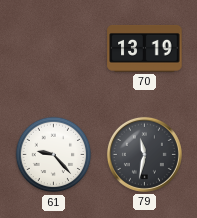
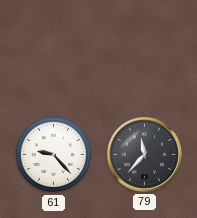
70: 13:19 -> none (145, 48)
79: 11:32 -> 11:37 (144, 154)
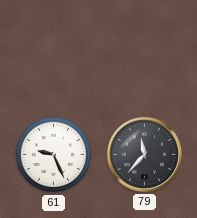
61: 9:23 -> 9:26 (54, 155)
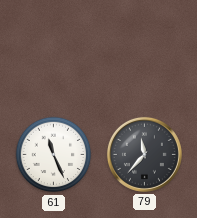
61: 9:26 -> 11:26 (54, 155)
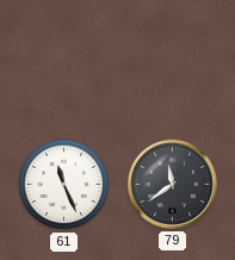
79: 11:37 -> 11:39 (172, 184)
